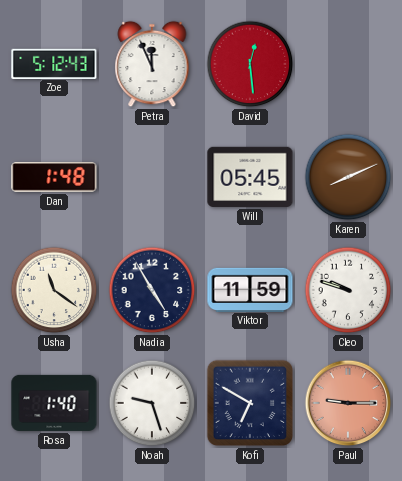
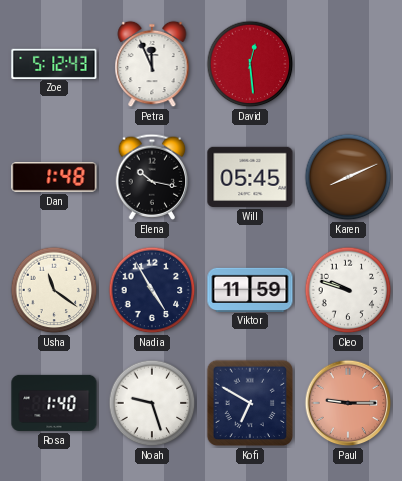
Elena: none -> 10:17 (152, 177)
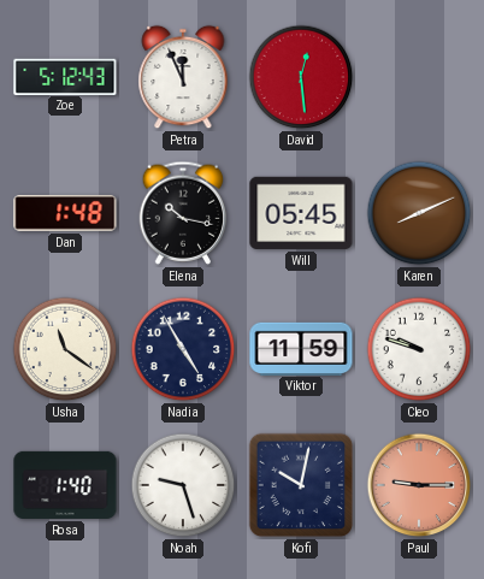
Kofi: 6:50 -> 10:02 (301, 485)
